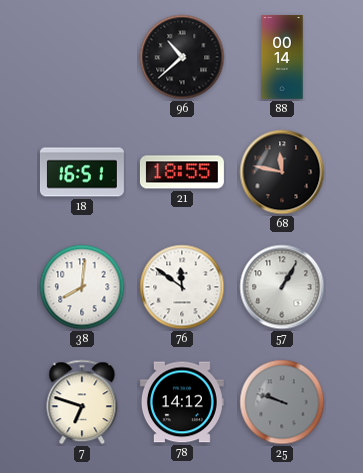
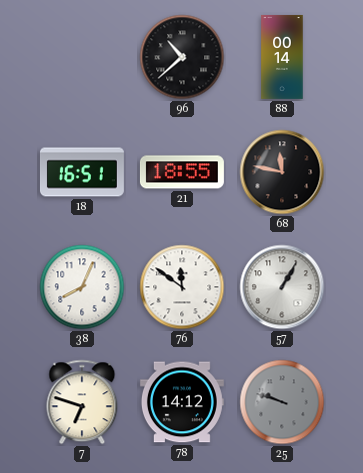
38: 8:01 -> 8:04 (82, 287)
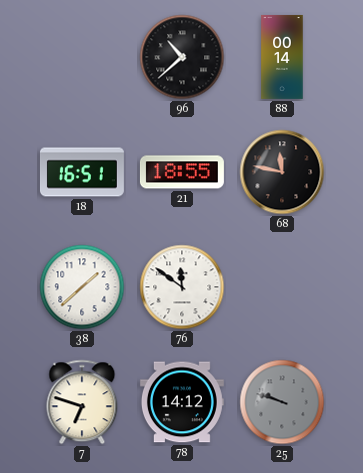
38: 8:04 -> 1:38 (82, 287)
57: 1:05 -> none (282, 287)
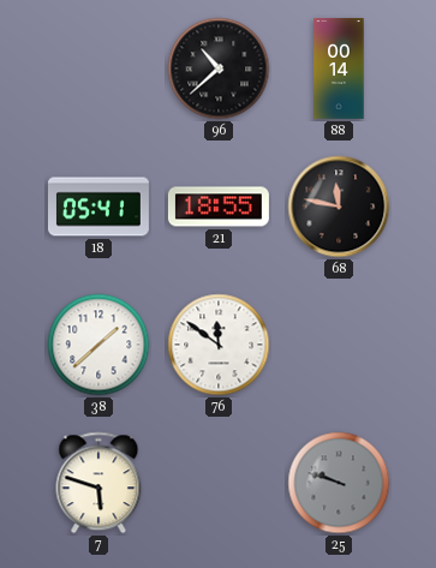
18: 16:51 -> 05:41 (98, 207)
7: 6:48 -> 5:48 (98, 483)
78: 14:12 -> none (182, 402)
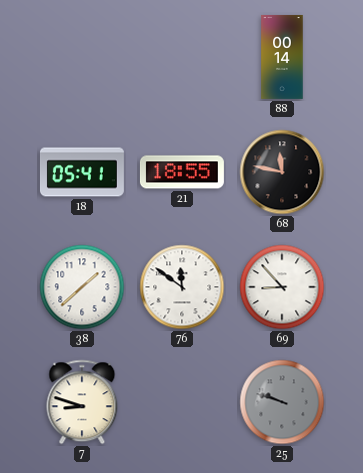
96: 10:38 -> none (219, 68)
69: none -> 8:53 (282, 287)
7: 5:48 -> 8:48 (82, 402)
